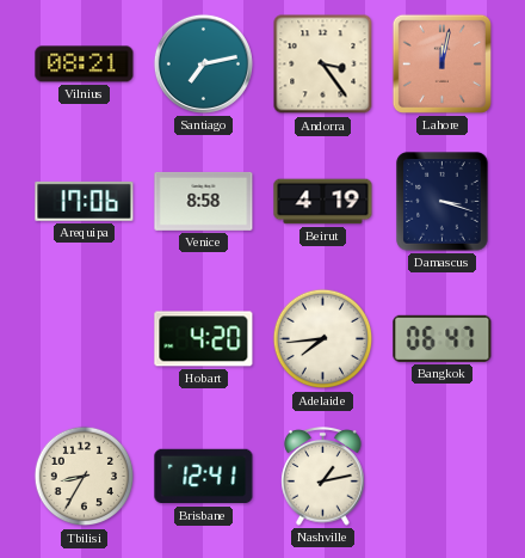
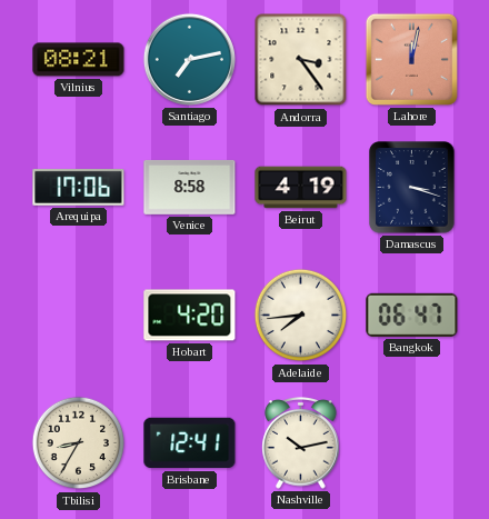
Nashville: 1:13 -> 10:13 (301, 443)
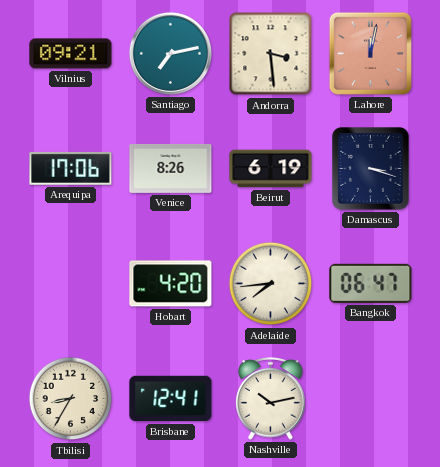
Vilnius: 08:21 -> 09:21 (71, 54)
Andorra: 3:24 -> 3:29 (271, 54)
Venice: 8:58 -> 8:26 (171, 168)
Beirut: 4:19 -> 6:19 (271, 169)
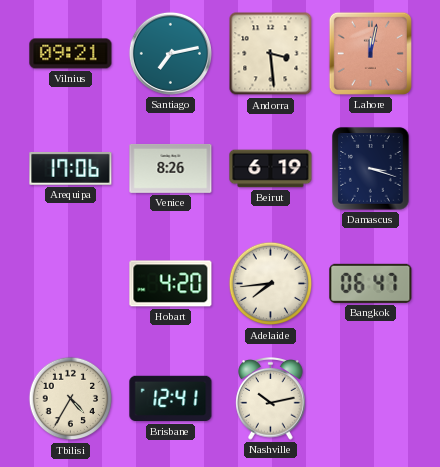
Tbilisi: 8:35 -> 4:35 (71, 399)
